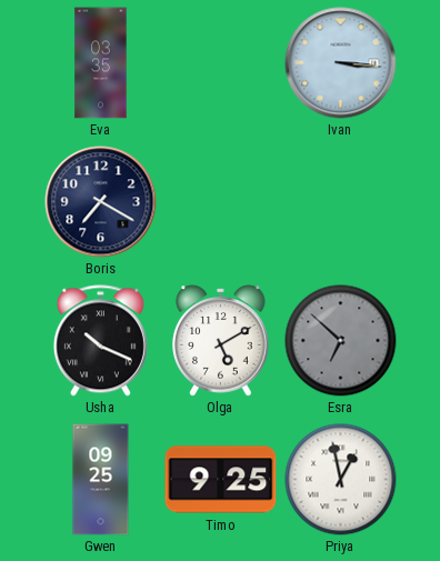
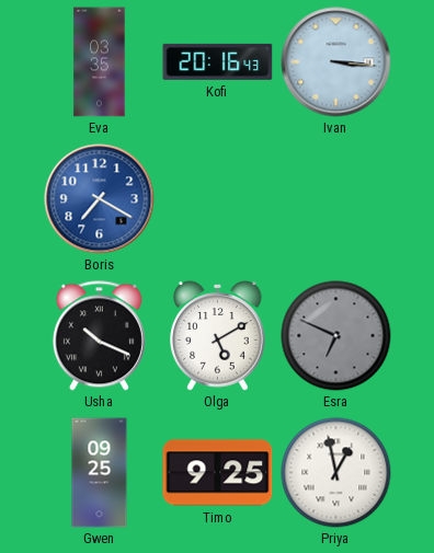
Kofi: none -> 20:16 (218, 61)
Boris dial: navy -> blue (100, 199)
Esra: 6:52 -> 6:49 (336, 336)
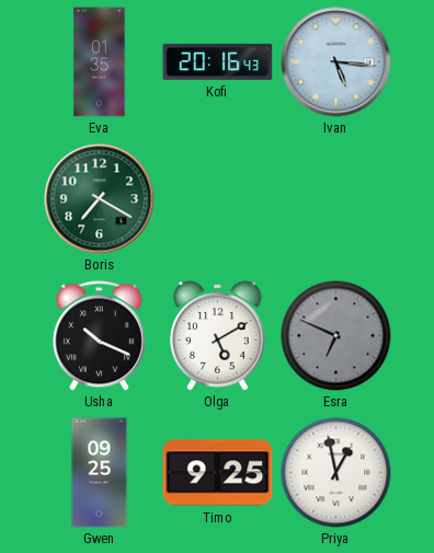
Eva: 03:35 -> 01:35 (100, 62)
Ivan: 3:16 -> 5:16 (336, 62)
Boris dial: blue -> green (100, 199)
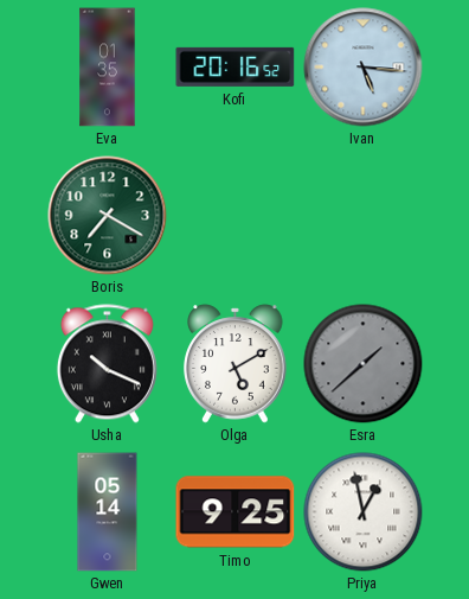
Kofi: 20:16:43 -> 20:16:52 (236, 66)
Esra: 6:49 -> 1:38 (364, 364)
Gwen: 09:25 -> 05:14 (108, 512)
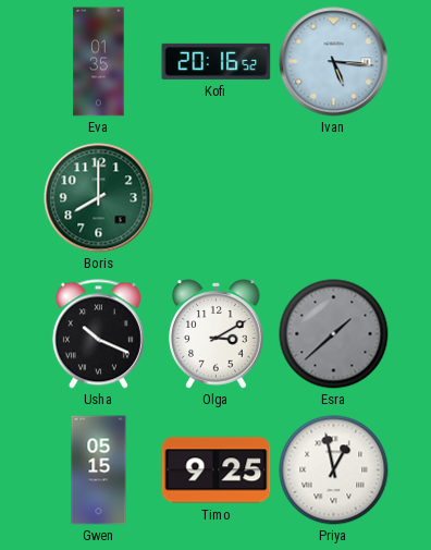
Boris: 7:20 -> 8:00 (99, 198)
Olga: 5:10 -> 3:10 (217, 334)
Gwen: 05:14 -> 05:15 (99, 470)
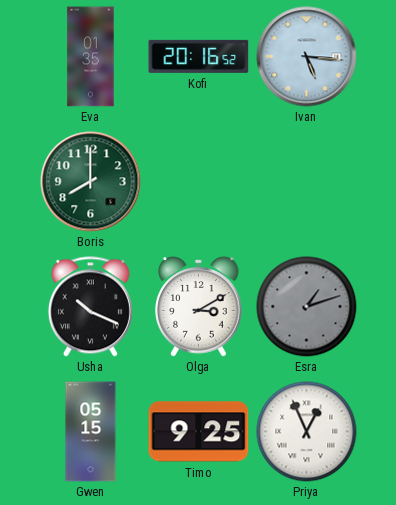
Esra: 1:38 -> 1:12 (307, 307)
Priya: 12:58 -> 12:56 (307, 432)
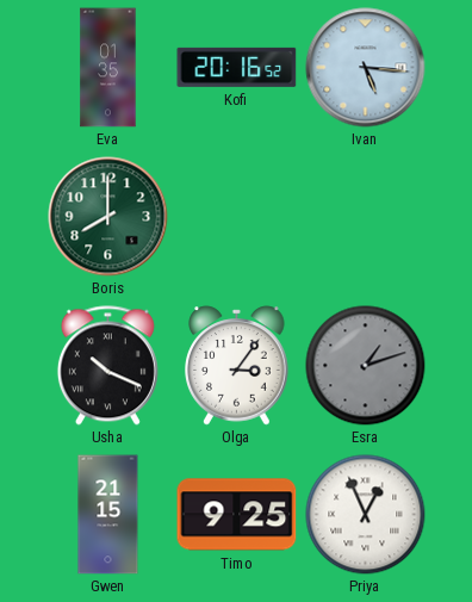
Olga: 3:10 -> 3:06 (237, 366)
Gwen: 05:15 -> 21:15 (108, 515)
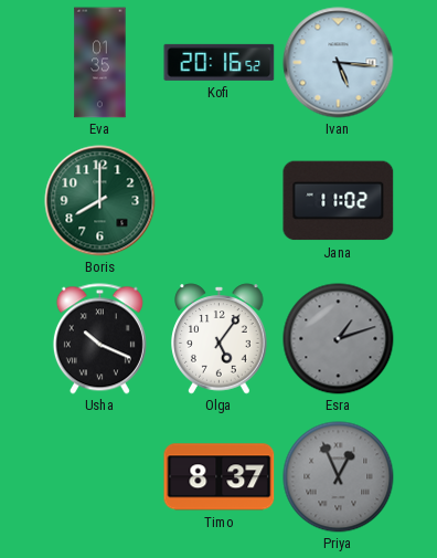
Jana: none -> 11:02 (339, 201)
Olga: 3:06 -> 5:06 (220, 339)
Gwen: 21:15 -> none (108, 515)
Timo: 9:25 -> 8:37 (220, 477)
Priya dial: white -> grey (339, 477)
